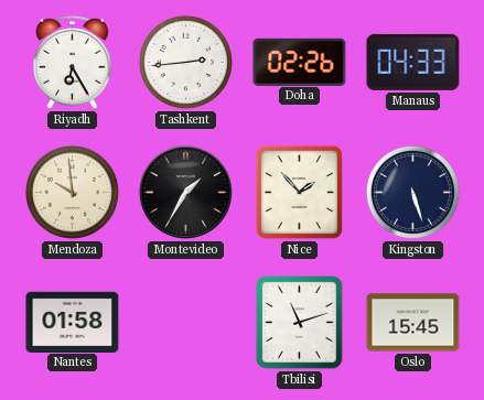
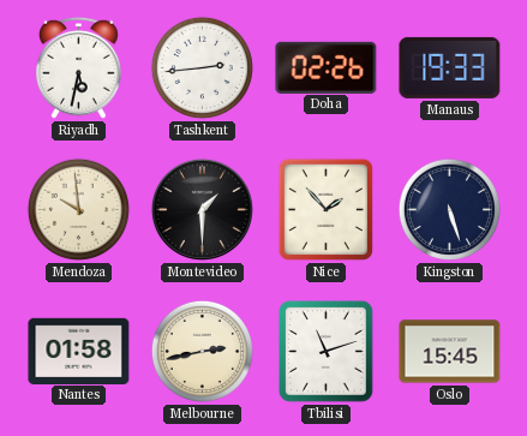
Riyadh: 6:25 -> 5:32 (78, 67)
Manaus: 04:33 -> 19:33 (450, 67)
Montevideo: 1:35 -> 1:30 (202, 209)
Melbourne: none -> 2:43 (202, 351)
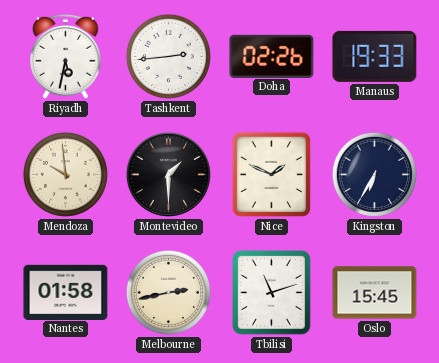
Nice: 1:53 -> 1:49 (271, 174)
Kingston: 5:27 -> 6:35 (374, 174)
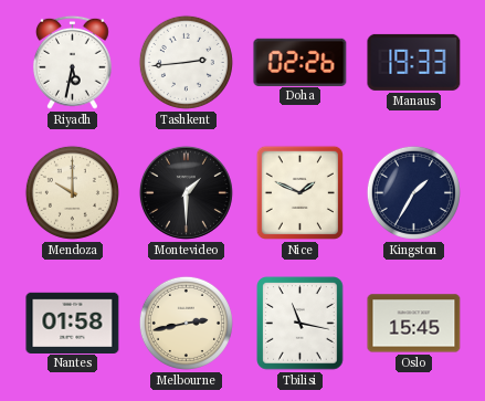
Mendoza: 9:59 -> 10:00 (72, 192)
Kingston: 6:35 -> 1:35 (413, 192)
Tbilisi: 11:12 -> 11:17 (301, 324)
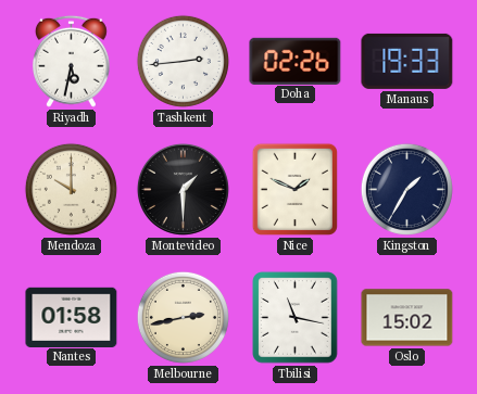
Oslo: 15:45 -> 15:02 (407, 318)
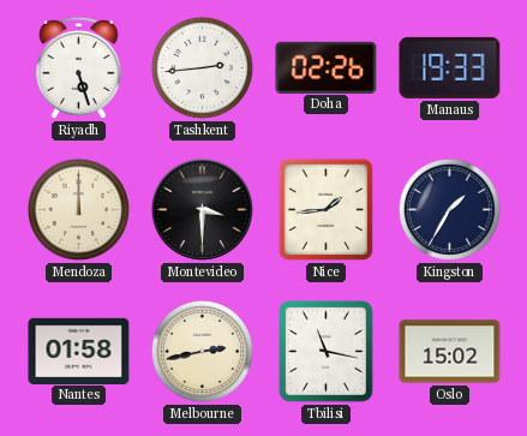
Riyadh: 5:32 -> 5:27 (78, 67)
Mendoza: 10:00 -> 12:00 (78, 209)
Montevideo: 1:30 -> 3:30 (202, 209)
Nice: 1:49 -> 1:44 (325, 209)
